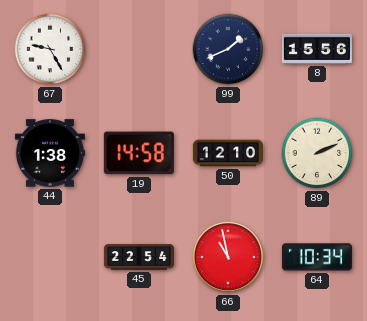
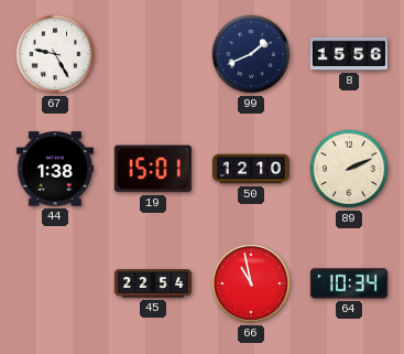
19: 14:58 -> 15:01 (153, 169)
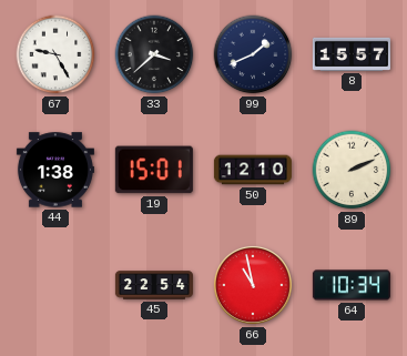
33: none -> 3:38 (154, 54)
8: 15:56 -> 15:57 (352, 54)
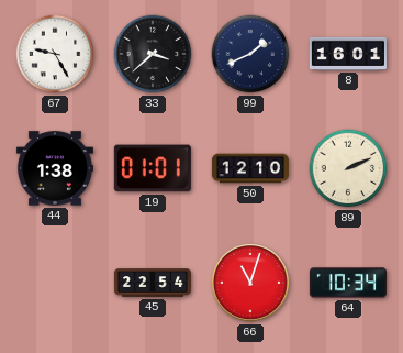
8: 15:57 -> 16:01 (348, 54)
19: 15:01 -> 01:01 (153, 168)
66: 10:58 -> 11:03 (250, 283)
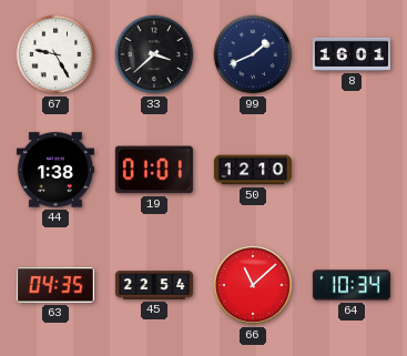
89: 2:11 -> none (348, 168)
63: none -> 04:35 (55, 285)
66: 11:03 -> 11:08 (253, 285)
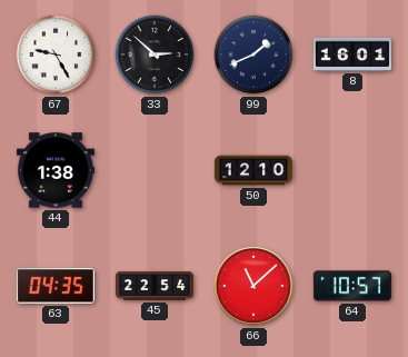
33: 3:38 -> 2:52 (155, 54)
19: 01:01 -> none (154, 170)
64: 10:34 -> 10:57 (352, 286)
